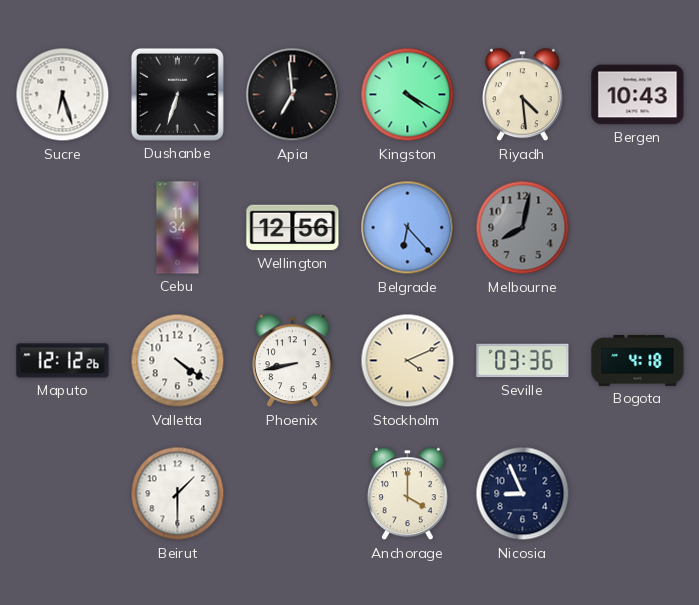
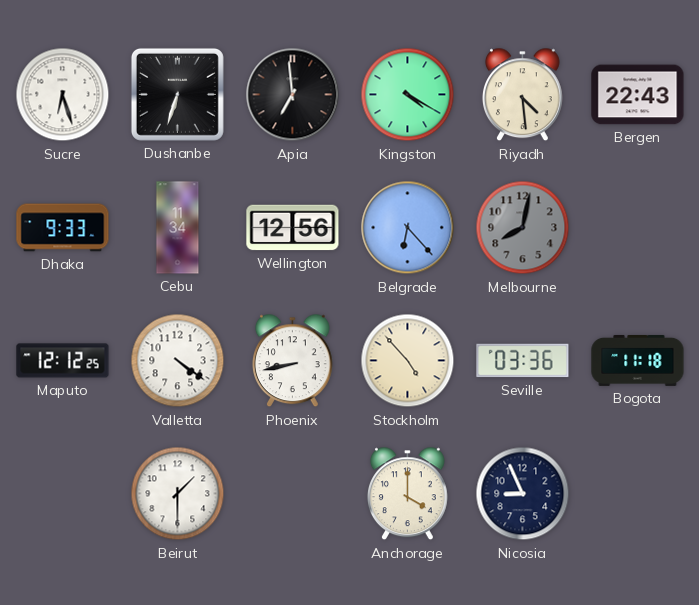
Bergen: 10:43 -> 22:43 (638, 95)
Dhaka: none -> 9:33 (63, 228)
Maputo: 12:12:26 -> 12:12:25 (63, 361)
Stockholm: 4:11 -> 4:53 (408, 361)
Bogota: 4:18 -> 11:18 (638, 360)
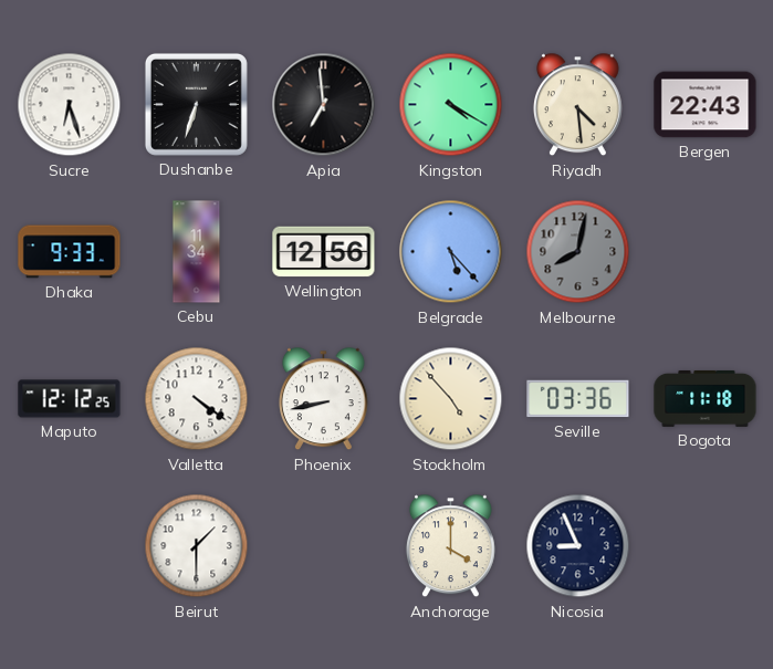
Belgrade: 6:23 -> 5:23 (451, 252)
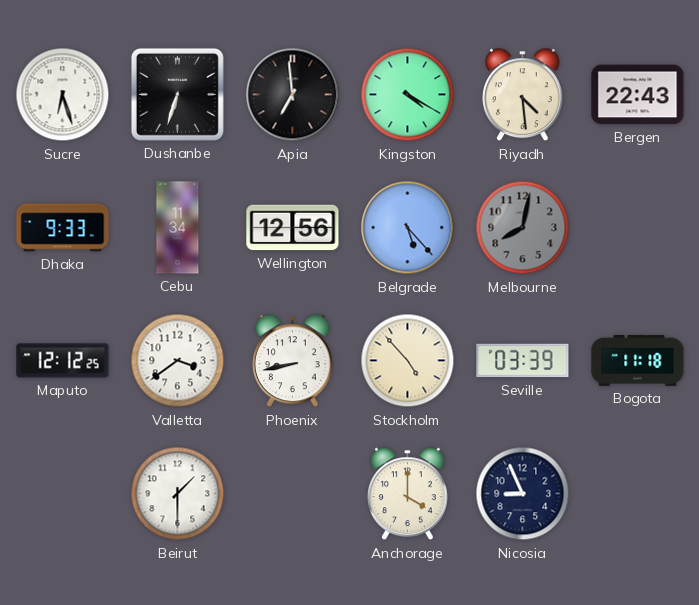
Valletta: 4:21 -> 3:39 (178, 361)
Seville: 03:36 -> 03:39 (523, 361)
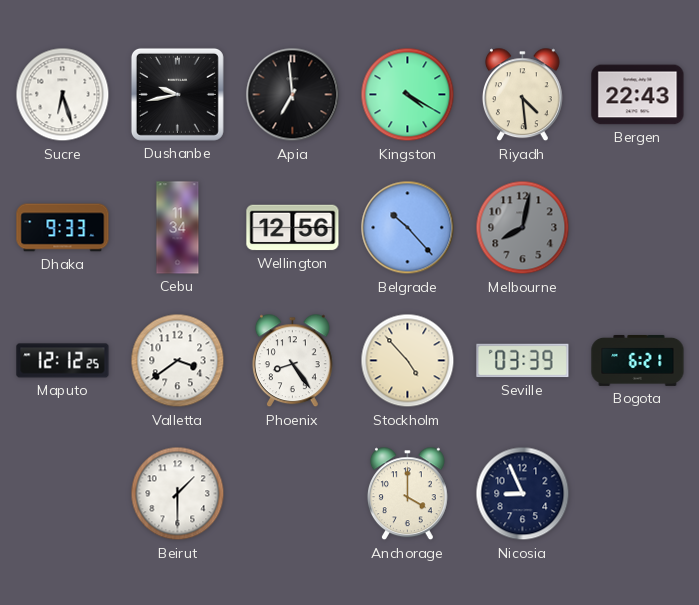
Dushanbe: 6:33 -> 9:43 (177, 94)
Belgrade: 5:23 -> 10:23 (408, 228)
Phoenix: 8:43 -> 8:24 (292, 361)
Bogota: 11:18 -> 6:21 (638, 360)
